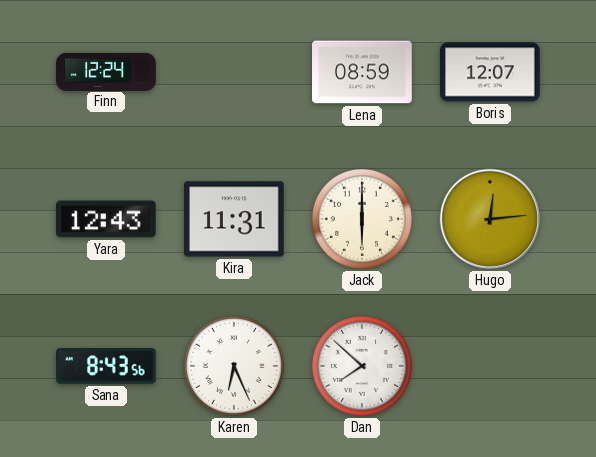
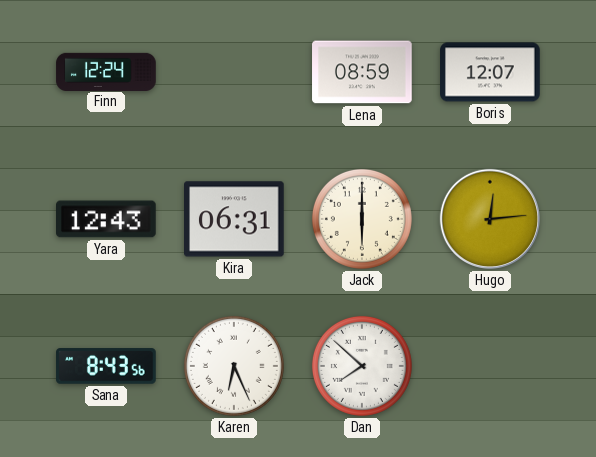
Kira: 11:31 -> 06:31 (235, 219)
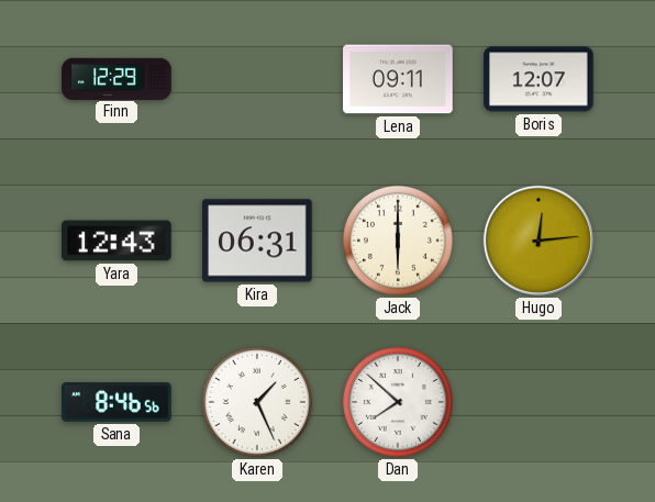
Finn: 12:24 -> 12:29 (116, 78)
Lena: 08:59 -> 09:11 (398, 79)
Sana: 8:43 -> 8:46 (116, 402)
Karen: 6:26 -> 1:26 (257, 402)
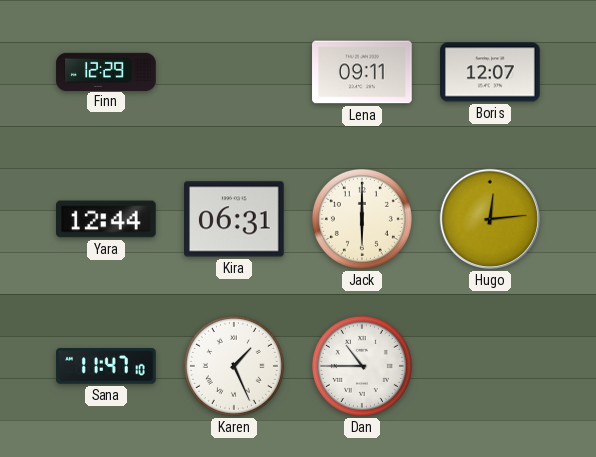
Yara: 12:43 -> 12:44 (107, 219)
Sana: 8:46 -> 11:47 (106, 366)
Dan: 7:52 -> 10:45 (362, 366)
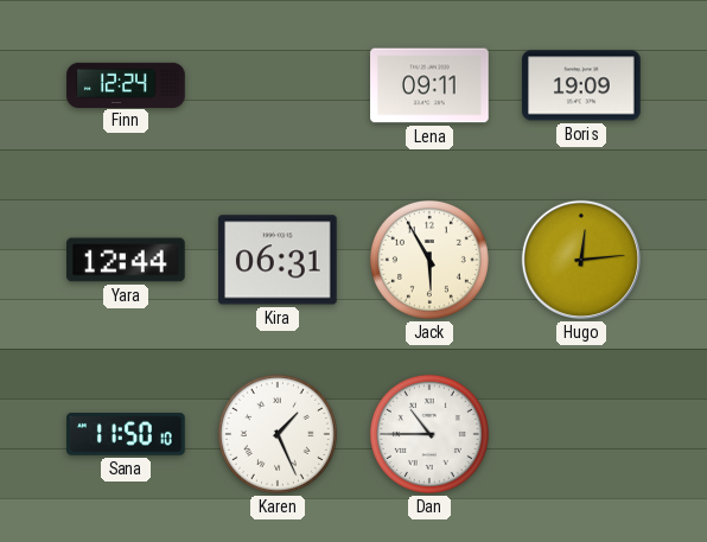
Finn: 12:29 -> 12:24 (126, 84)
Boris: 12:07 -> 19:09 (581, 85)
Jack: 6:00 -> 5:55 (429, 260)
Sana: 11:47 -> 11:50 (126, 434)
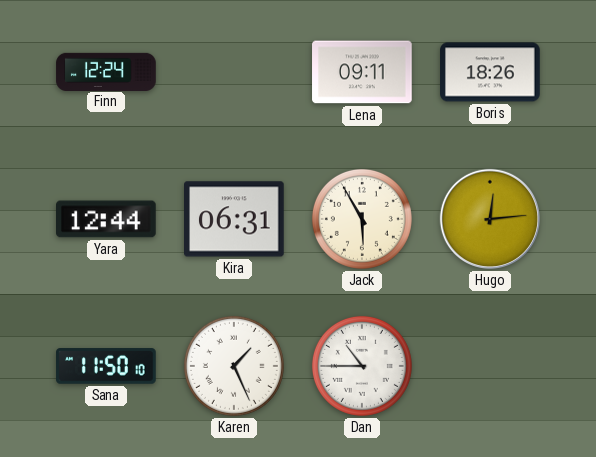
Boris: 19:09 -> 18:26 (490, 72)
